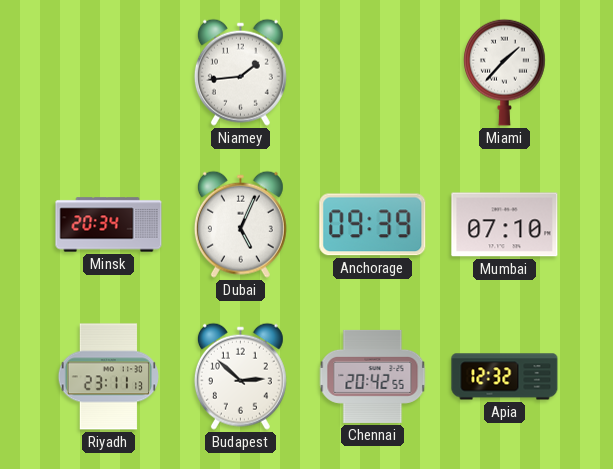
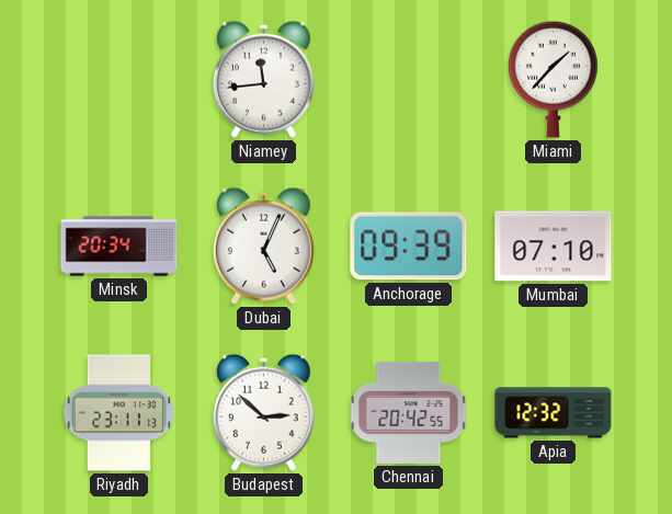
Niamey: 1:44 -> 11:44 (263, 79)
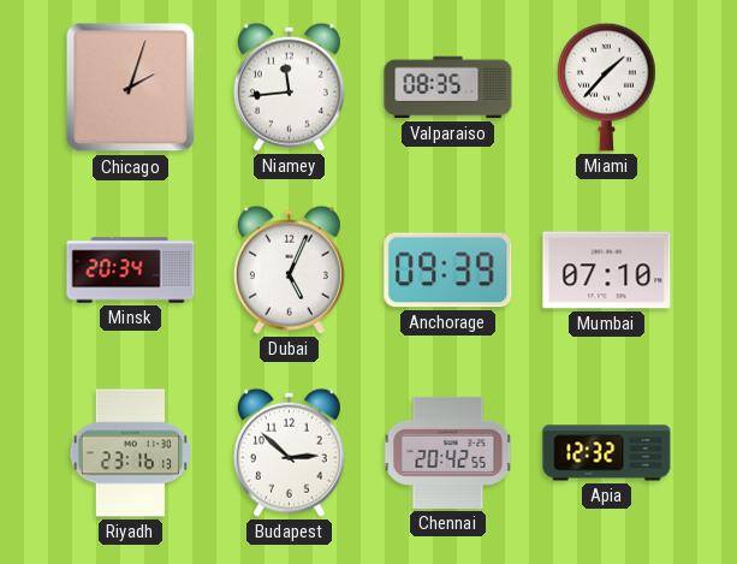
Chicago: none -> 2:03 (131, 88)
Valparaiso: none -> 08:35 (448, 88)
Riyadh: 23:11 -> 23:16 (130, 453)
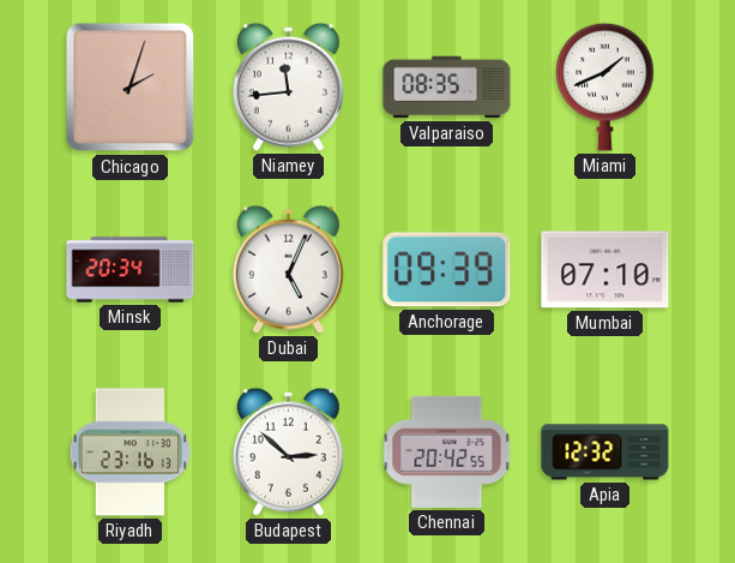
Miami: 1:37 -> 1:41 (606, 86)
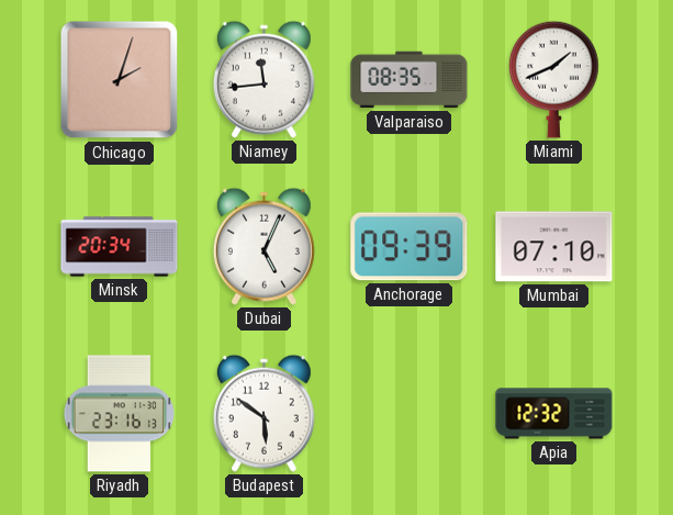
Budapest: 2:52 -> 5:51 (263, 413)
Chennai: 20:42 -> none (447, 451)
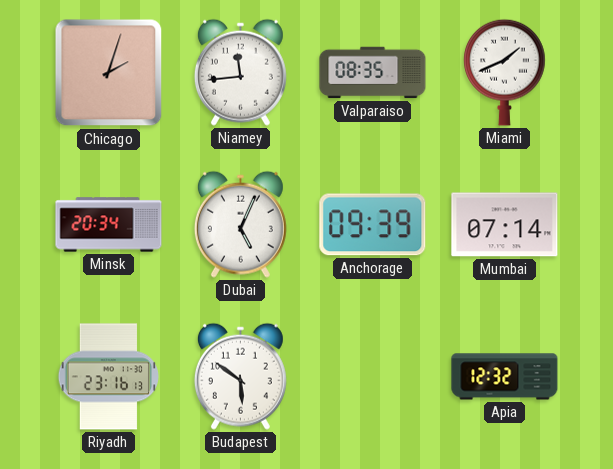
Mumbai: 07:10 -> 07:14 (505, 225)
